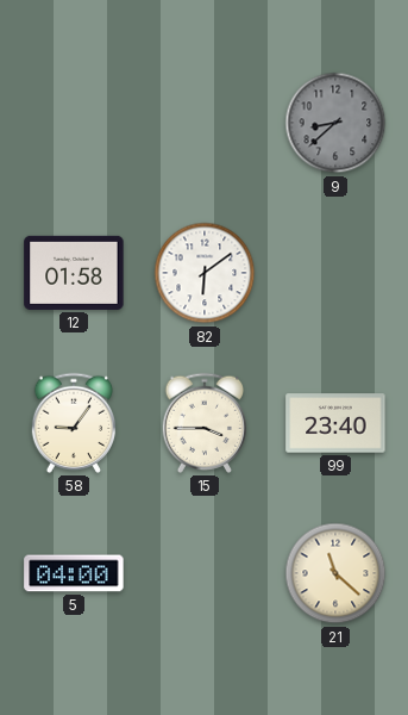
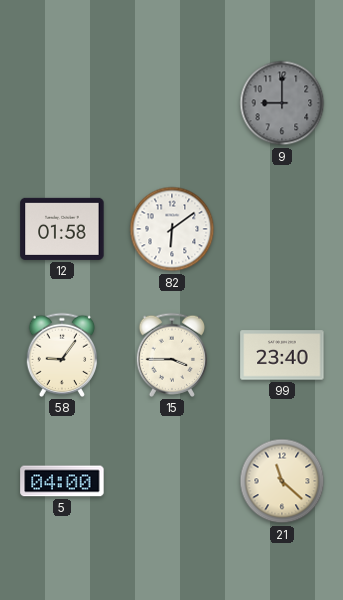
9: 8:38 -> 9:00 (282, 103)
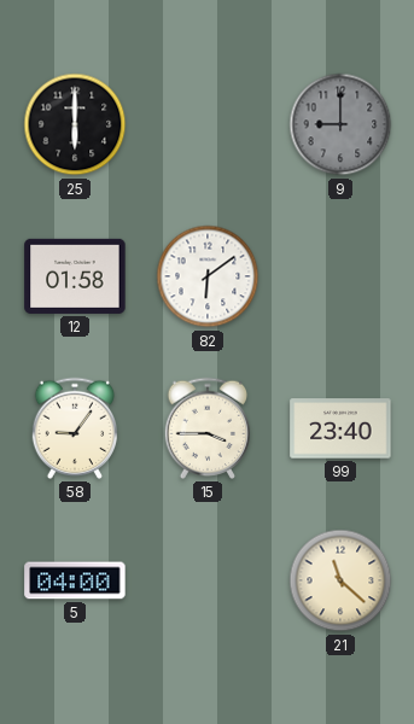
25: none -> 6:00 (75, 124)
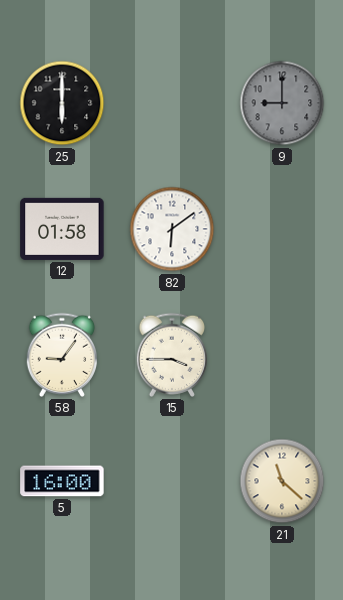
99: 23:40 -> none (340, 428)
5: 04:00 -> 16:00 (62, 481)
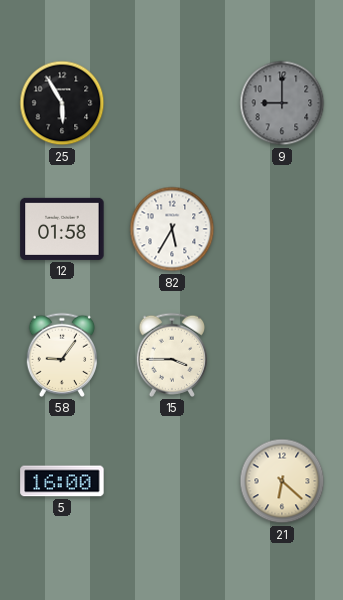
25: 6:00 -> 5:55 (62, 103)
82: 6:09 -> 5:35 (172, 229)
21: 11:22 -> 6:22 (282, 481)
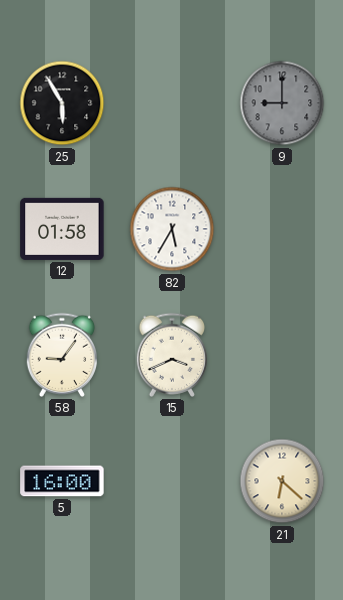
15: 3:45 -> 3:41 (172, 355)
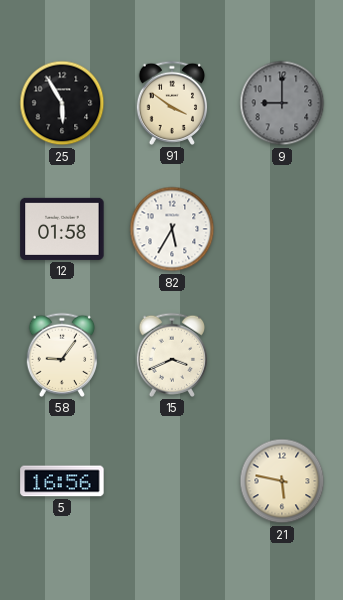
91: none -> 3:51 (172, 103)
5: 16:00 -> 16:56 (62, 481)
21: 6:22 -> 5:47 (282, 481)
